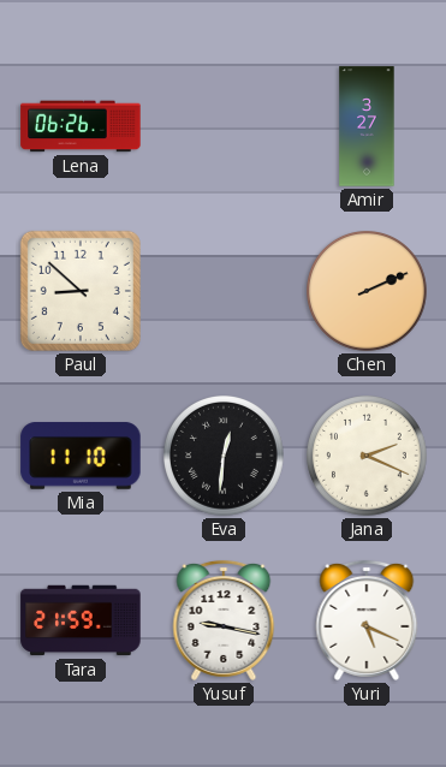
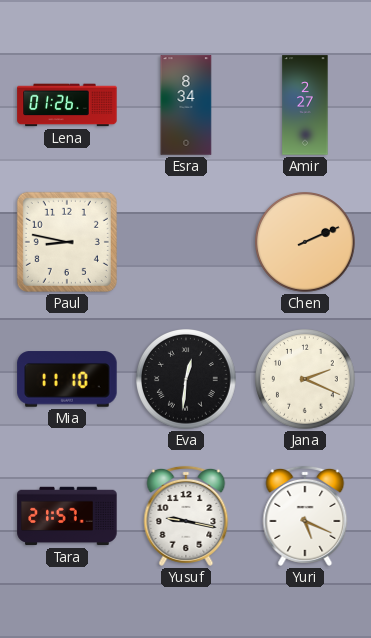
Lena: 06:26 -> 01:26 (67, 105)
Esra: none -> 8:34 (186, 105)
Amir: 3:27 -> 2:27 (305, 105)
Paul: 8:52 -> 8:47 (67, 242)
Tara: 21:59 -> 21:57 (67, 516)
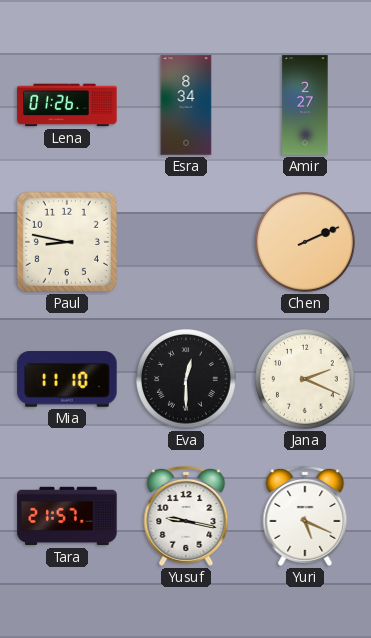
Eva: 12:31 -> 12:30 (187, 380)
